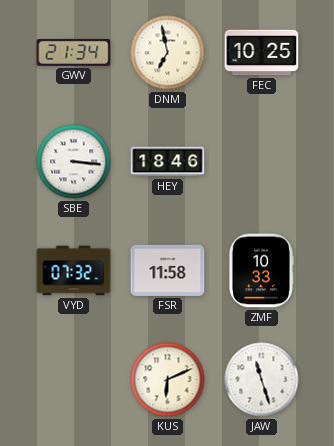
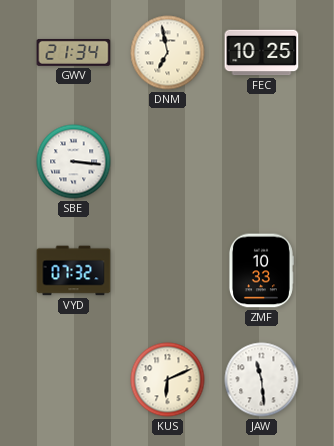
HEY: 18:46 -> none (168, 162)
FSR: 11:58 -> none (168, 270)
JAW: 11:27 -> 11:29 (262, 380)
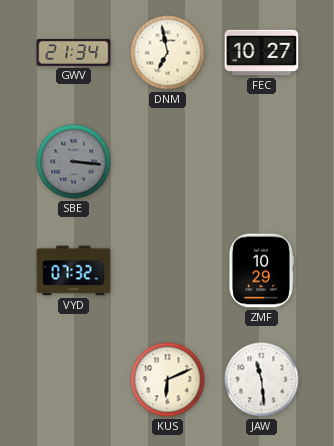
FEC: 10:25 -> 10:27 (262, 53)
SBE dial: white -> grey (74, 162)
ZMF: 10:33 -> 10:29 (262, 271)
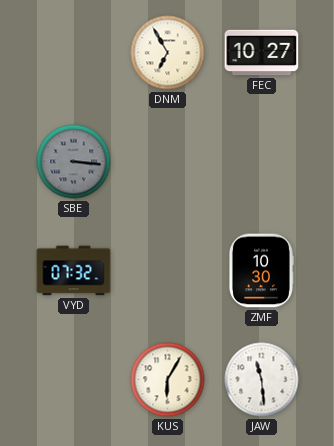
GWV: 21:34 -> none (74, 52)
DNM: 6:58 -> 6:55 (168, 53)
ZMF: 10:29 -> 10:30 (262, 271)
KUS: 6:11 -> 6:05 (168, 380)
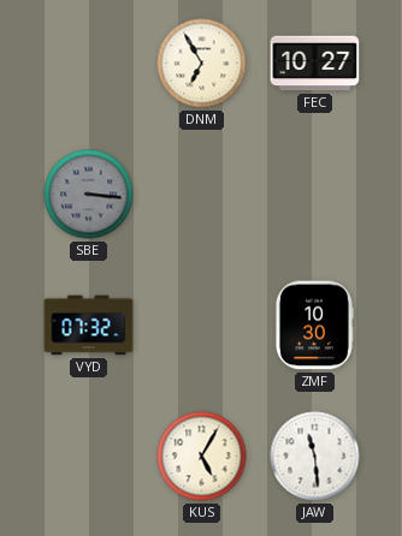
KUS: 6:05 -> 5:05 (202, 457)
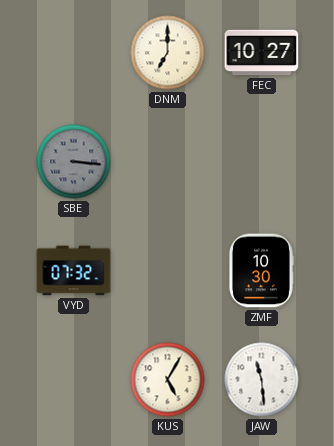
DNM: 6:55 -> 7:00 (168, 53)
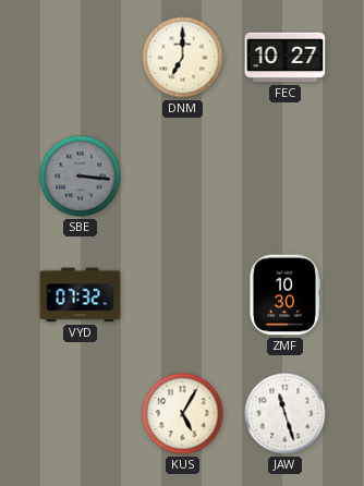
JAW: 11:29 -> 11:27 (286, 414)
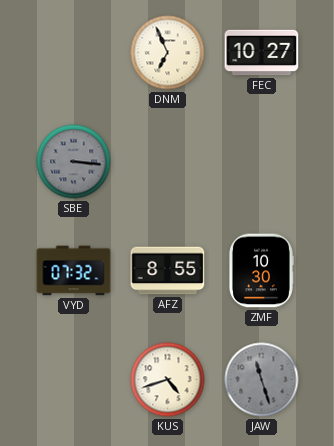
DNM: 7:00 -> 6:56 (168, 53)
AFZ: none -> 8:55 (168, 271)
KUS: 5:05 -> 4:42 (168, 380)
JAW dial: white -> grey (262, 380)
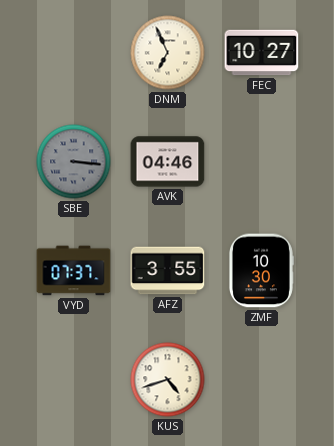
AVK: none -> 04:46 (168, 162)
VYD: 07:32 -> 07:37 (74, 271)
AFZ: 8:55 -> 3:55 (168, 271)
JAW: 11:27 -> none (262, 380)
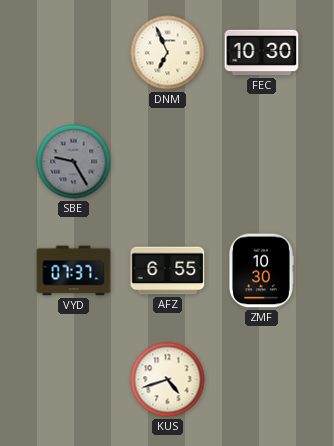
FEC: 10:27 -> 10:30 (262, 53)
SBE: 3:16 -> 9:25 (74, 162)
AVK: 04:46 -> none (168, 162)
AFZ: 3:55 -> 6:55 (168, 271)
